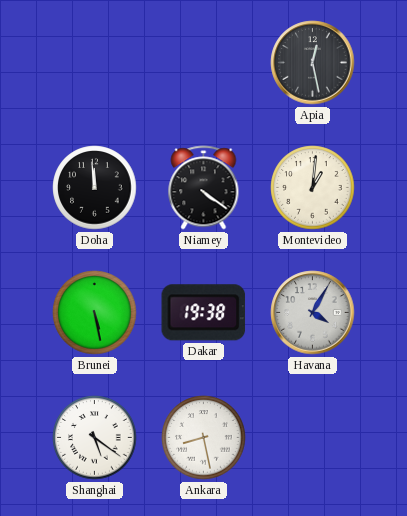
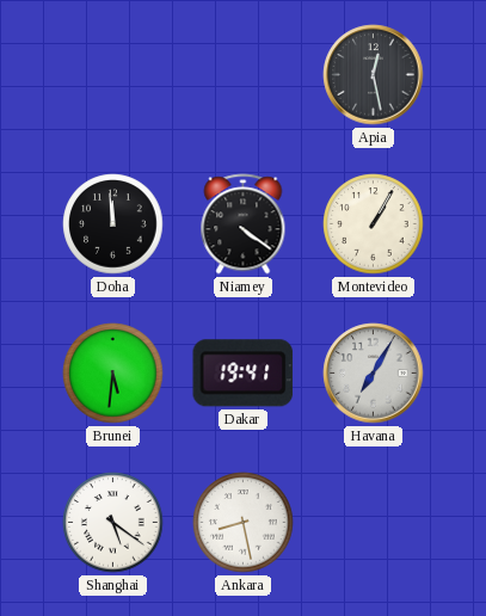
Montevideo: 1:01 -> 1:05 (374, 224)
Brunei: 5:28 -> 5:31 (113, 374)
Dakar: 19:38 -> 19:41 (244, 374)
Havana: 4:05 -> 7:05 (374, 374)
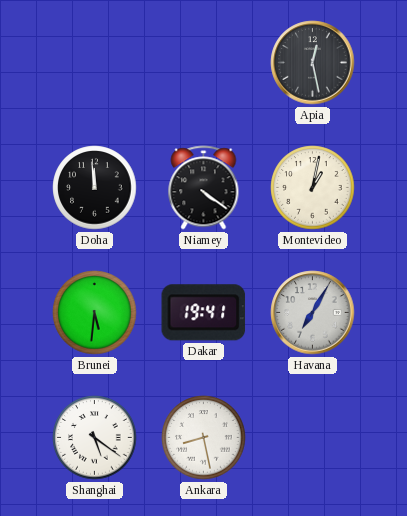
Montevideo: 1:05 -> 1:02 (313, 188)
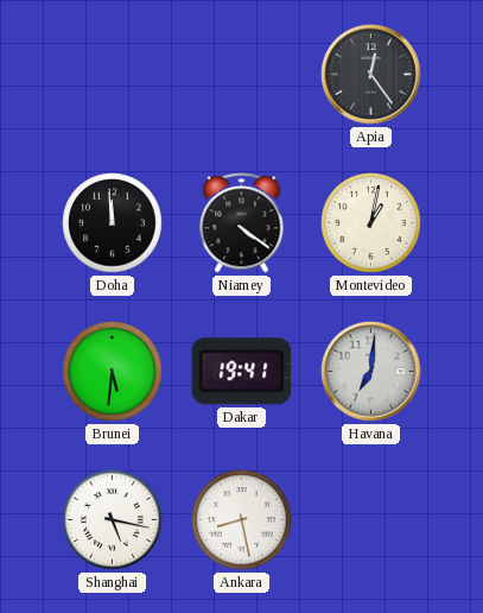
Apia: 12:28 -> 12:24 (371, 75)
Havana: 7:05 -> 7:01 (371, 372)
Shanghai: 5:21 -> 5:17 (113, 520)
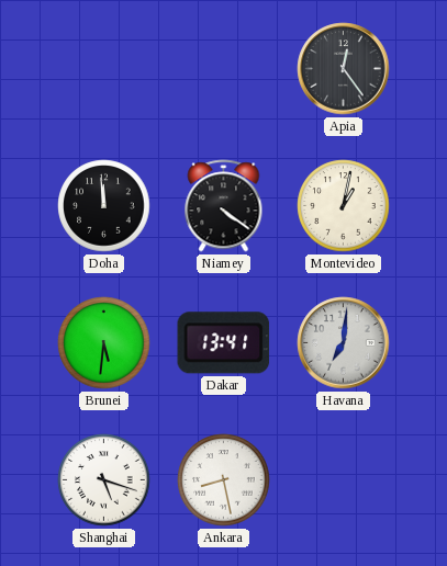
Dakar: 19:41 -> 13:41 (224, 343)
Shanghai: 5:17 -> 5:18 (104, 480)
